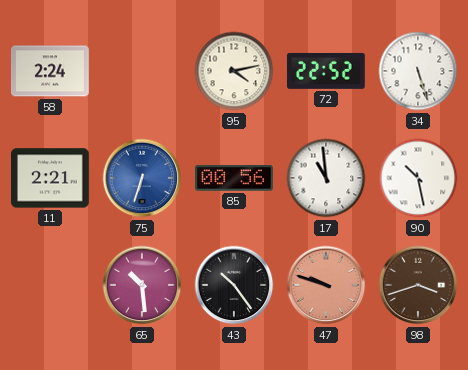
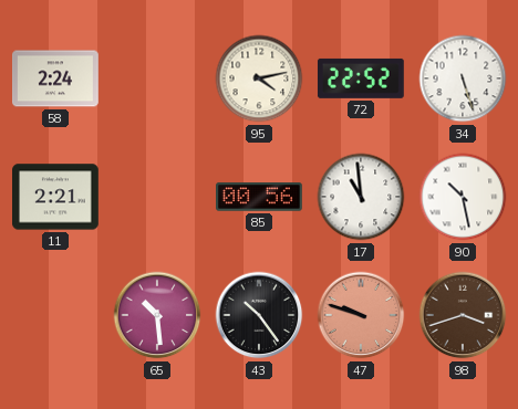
75: 6:33 -> none (142, 178)
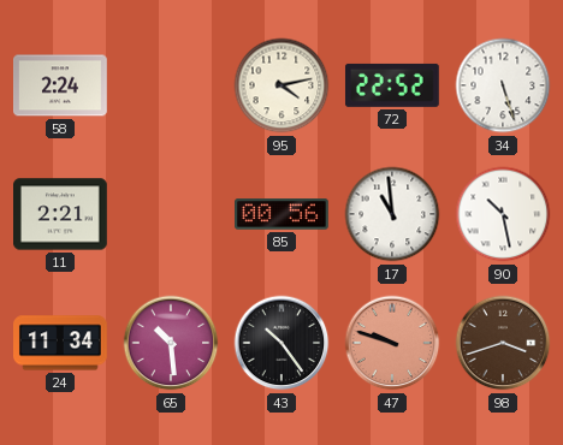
24: none -> 11:34 (61, 343)
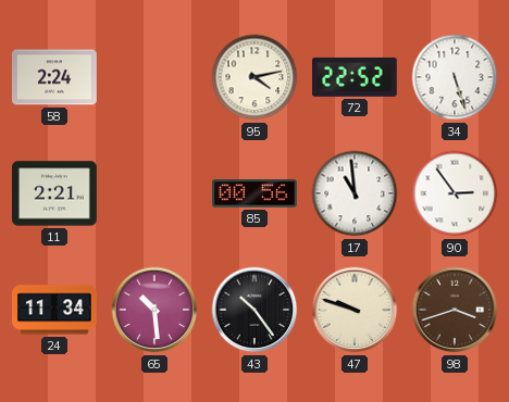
90: 10:28 -> 2:54 (455, 193)
47 dial: salmon -> cream (355, 310)
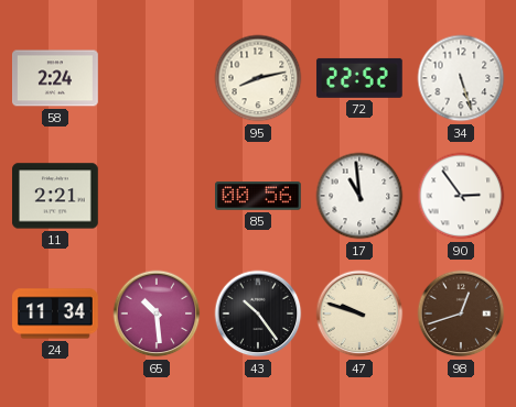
95: 4:13 -> 8:13 (258, 78)
98: 3:42 -> 12:42 (461, 313)
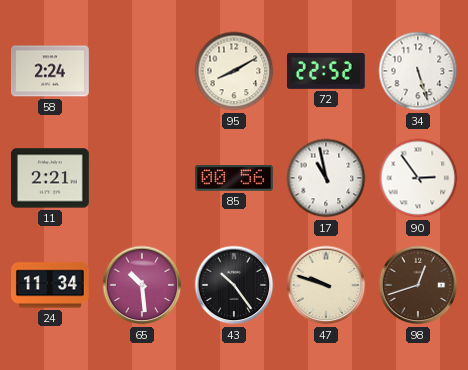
95: 8:13 -> 8:10 (234, 71)
17: 10:59 -> 10:58 (326, 178)
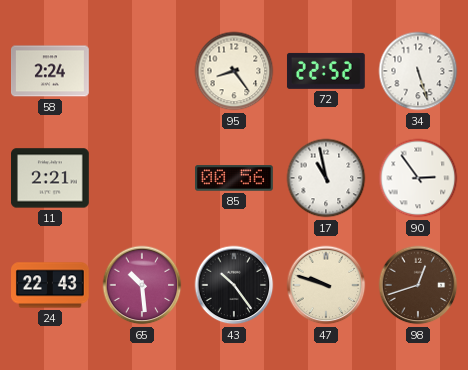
95: 8:10 -> 8:24 (234, 71)
24: 11:34 -> 22:43 (51, 285)
